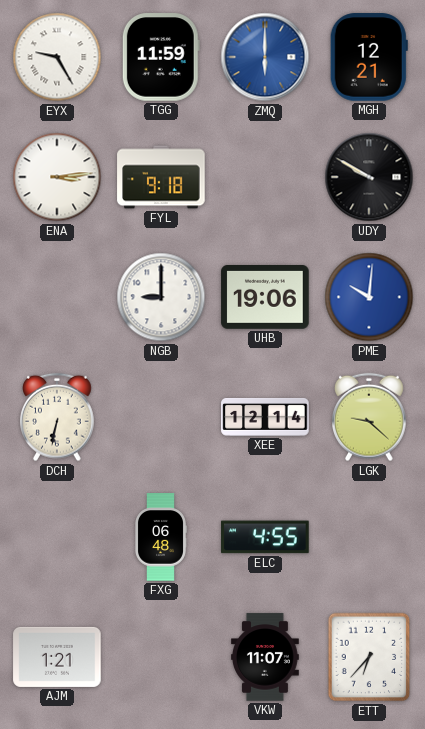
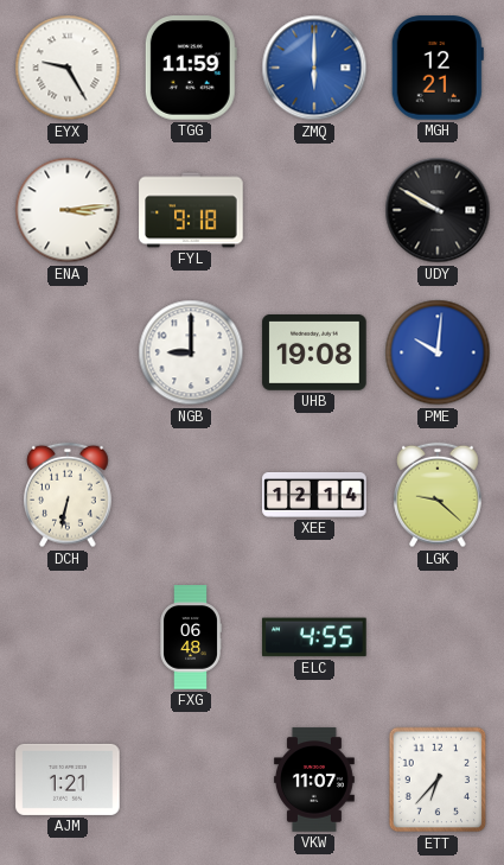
UHB: 19:06 -> 19:08 (314, 354)
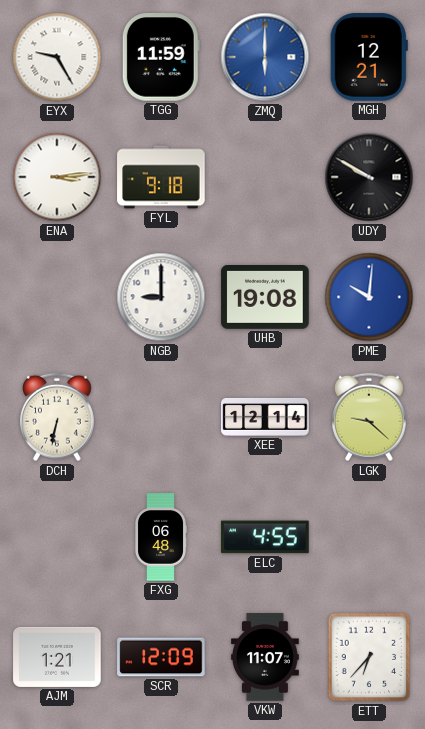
SCR: none -> 12:09 (161, 657)
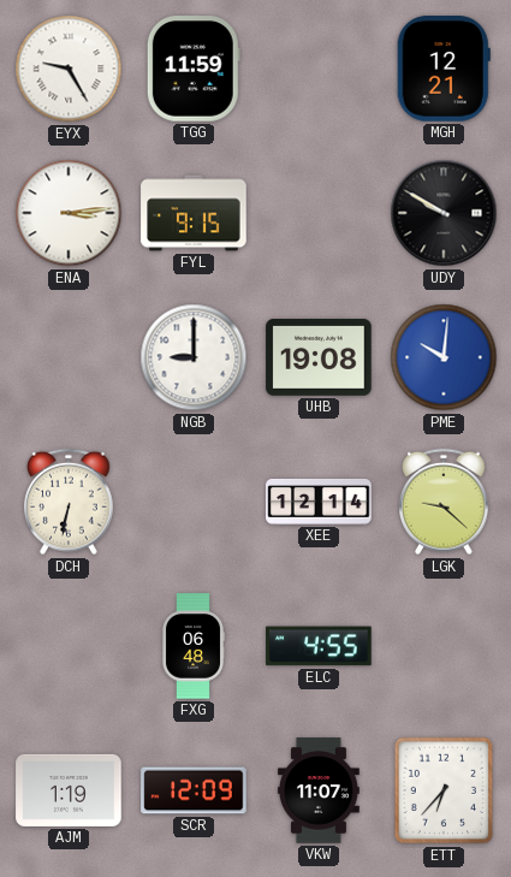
ZMQ: 6:00 -> none (265, 57)
FYL: 9:18 -> 9:15 (194, 213)
AJM: 1:21 -> 1:19 (69, 790)
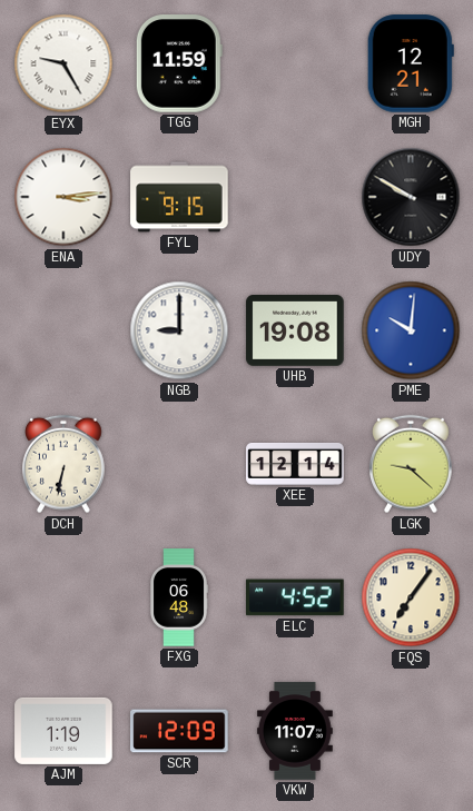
ELC: 4:55 -> 4:52 (295, 597)
FQS: none -> 7:06 (411, 597)
ETT: 6:37 -> none (444, 790)
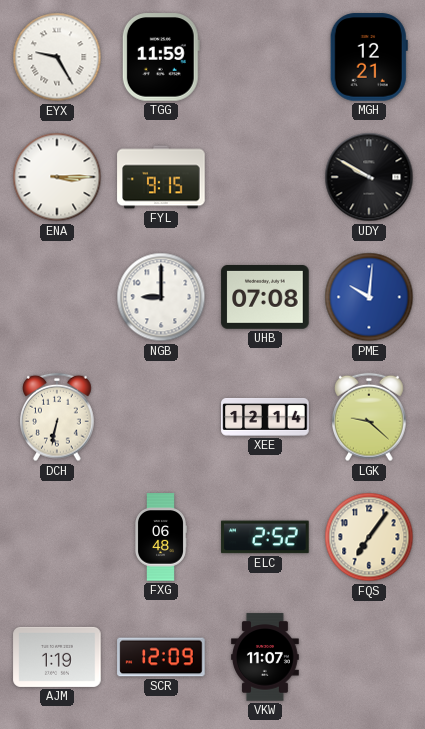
ENA: 3:14 -> 3:15 (57, 177)
UHB: 19:08 -> 07:08 (265, 298)
ELC: 4:52 -> 2:52 (265, 537)
